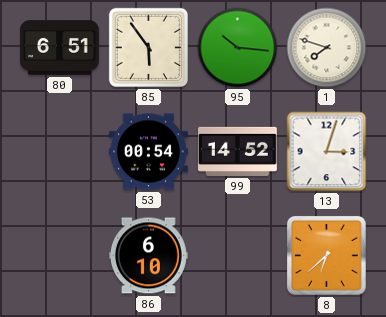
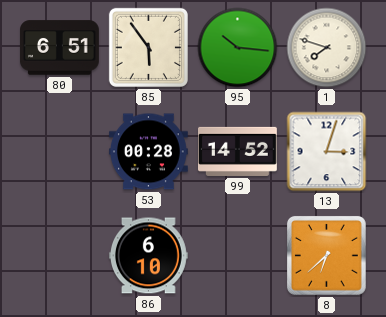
53: 00:54 -> 00:28 (148, 152)
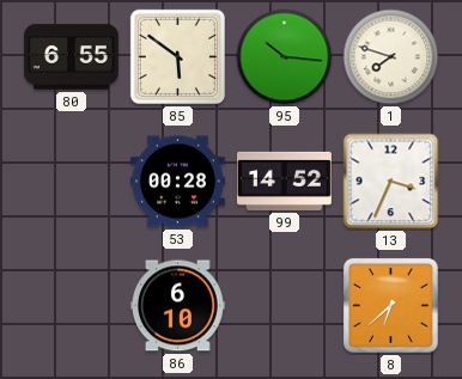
80: 6:51 -> 6:55 (72, 57)
85: 5:54 -> 5:51 (177, 56)
13: 3:03 -> 3:34 (391, 182)
